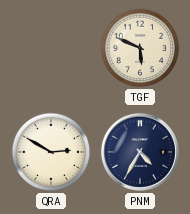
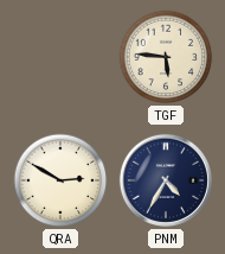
TGF: 5:49 -> 5:46 (166, 57)
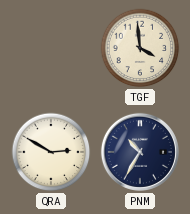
TGF: 5:46 -> 3:59 (140, 48)
PNM: 4:35 -> 10:35 (140, 152)
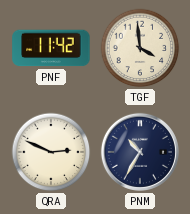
PNF: none -> 11:42 (51, 48)
QRA: 2:50 -> 2:49 (51, 152)
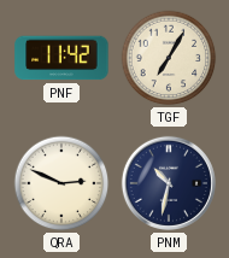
TGF: 3:59 -> 7:05 (169, 58)
PNM: 10:35 -> 10:32 (169, 183)
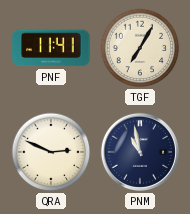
PNF: 11:42 -> 11:41 (51, 48)
PNM: 10:32 -> 10:58 (140, 152)
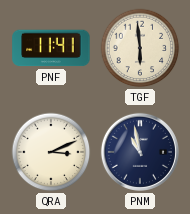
TGF: 7:05 -> 5:59 (140, 48)
QRA: 2:49 -> 3:11 (51, 152)
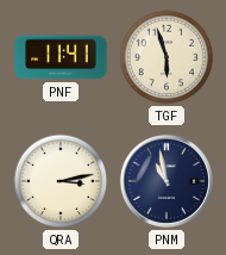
TGF: 5:59 -> 5:57 (167, 57)
QRA: 3:11 -> 3:13 (61, 181)
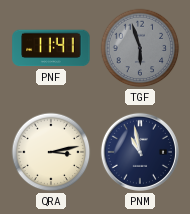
TGF dial: cream -> grey (140, 48)
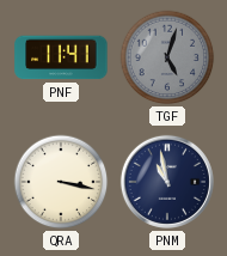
TGF: 5:57 -> 5:03 (167, 57)
QRA: 3:13 -> 3:17 (61, 182)
